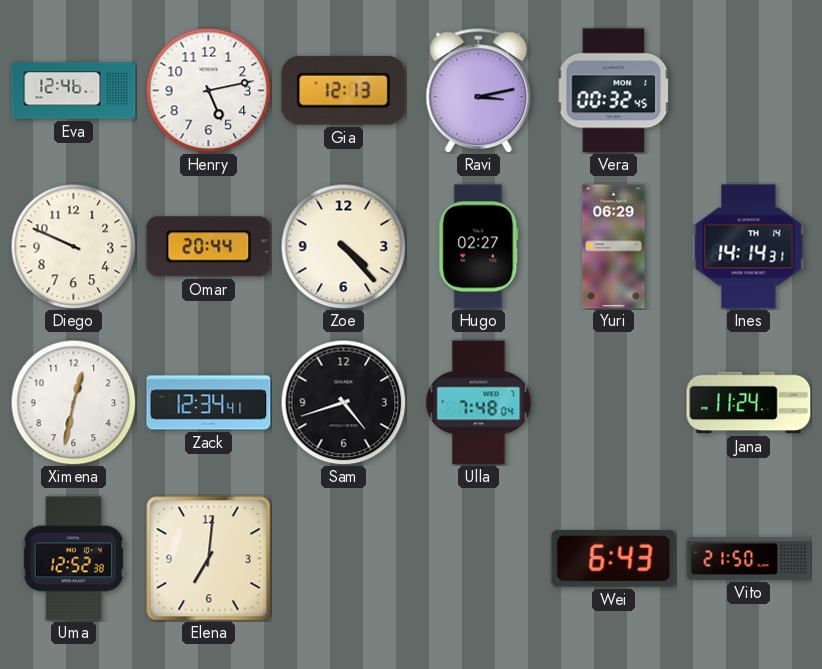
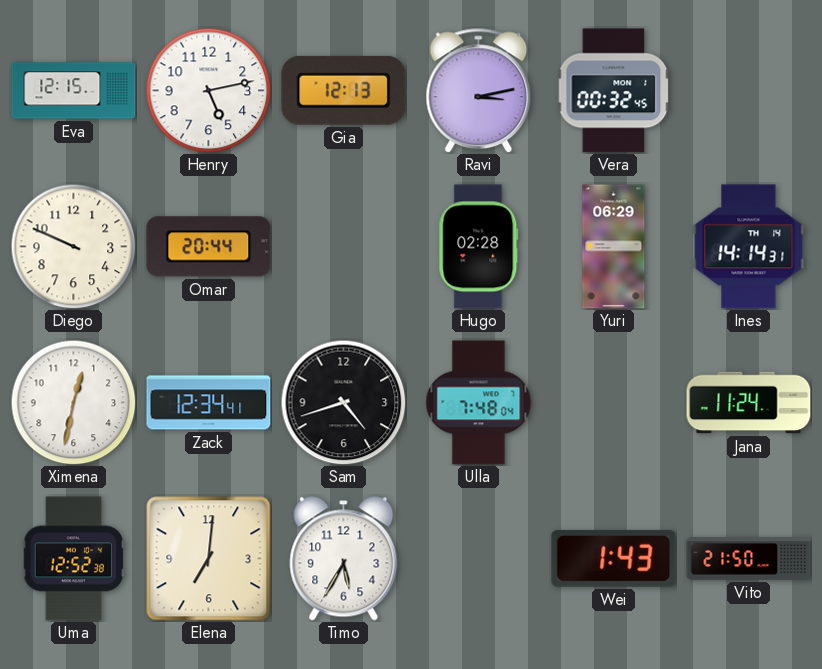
Eva: 12:46 -> 12:15 (74, 91)
Zoe: 4:23 -> none (343, 246)
Hugo: 02:27 -> 02:28 (479, 247)
Timo: none -> 5:35 (344, 559)
Wei: 6:43 -> 1:43 (614, 559)
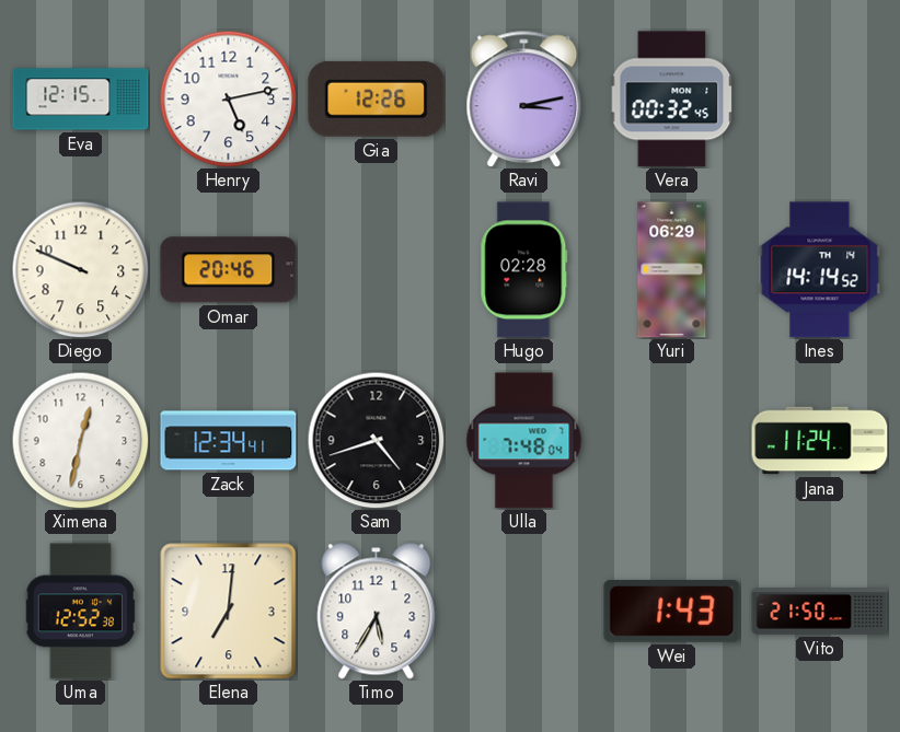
Gia: 12:13 -> 12:26 (377, 98)
Omar: 20:44 -> 20:46 (229, 270)
Ines: 14:14:31 -> 14:14:52 (820, 270)
